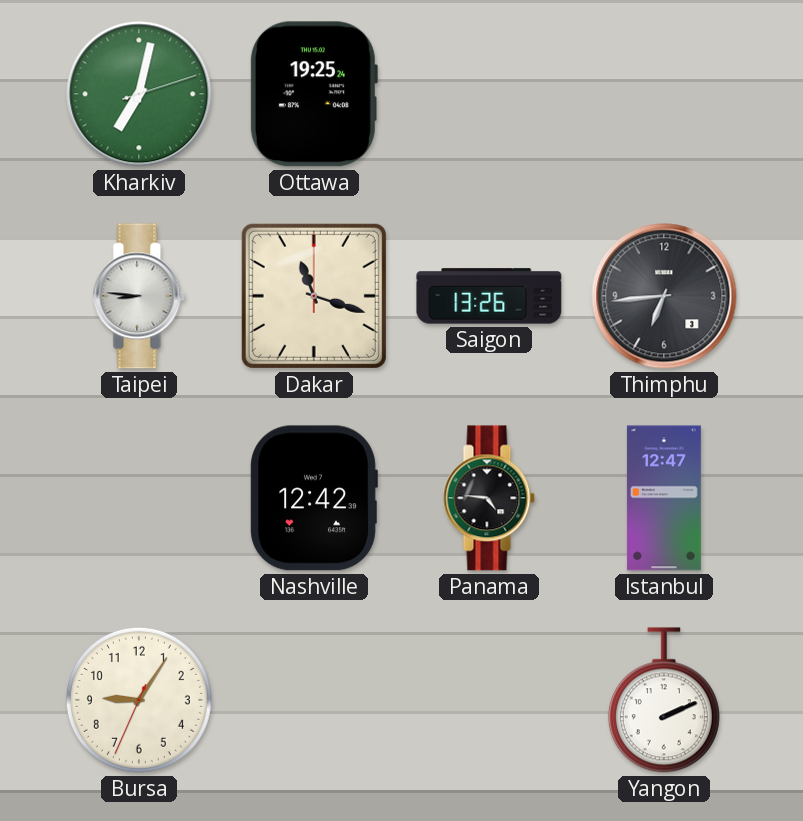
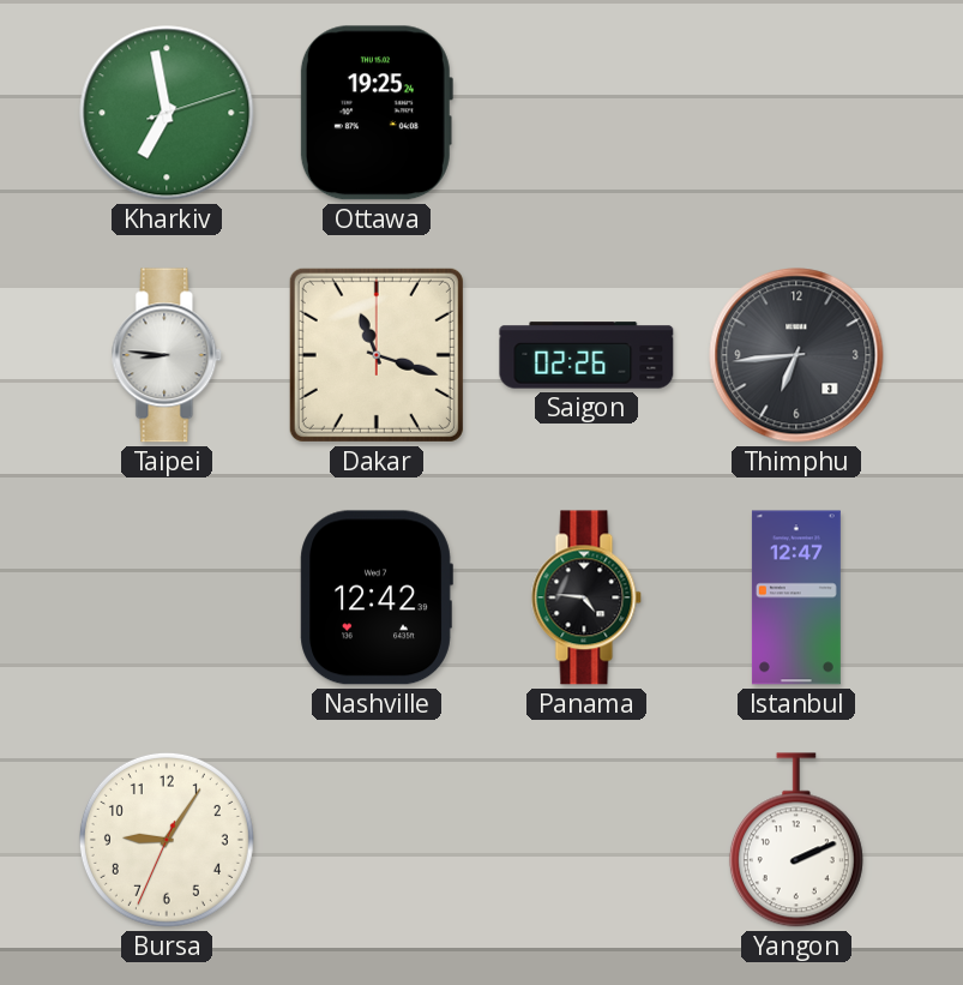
Kharkiv: 7:02 -> 6:58 (167, 113)
Saigon: 13:26 -> 02:26 (586, 355)
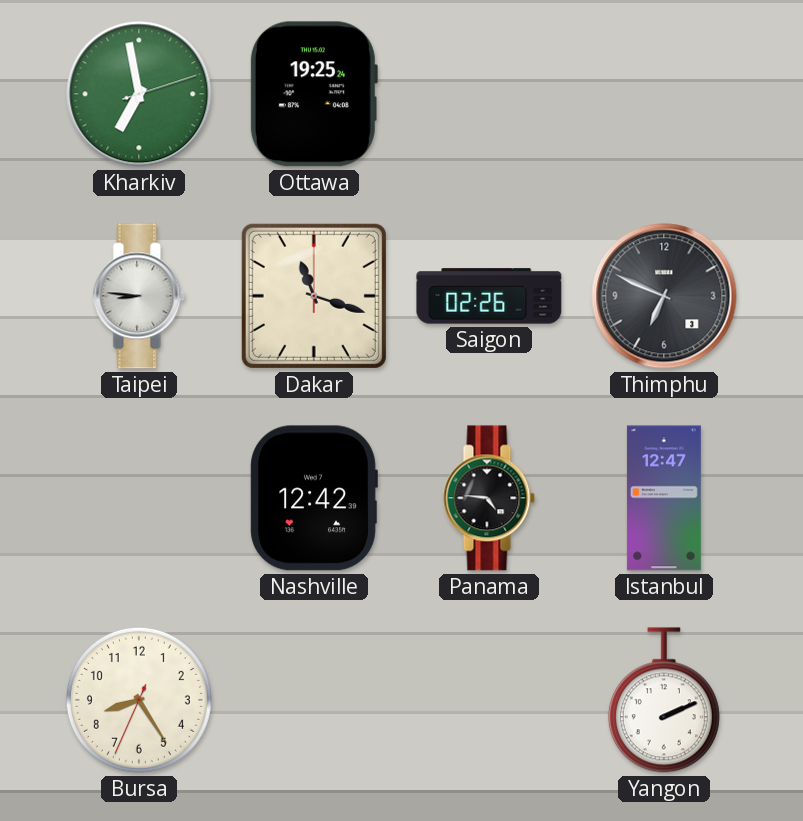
Thimphu: 6:44 -> 6:49 (664, 296)
Bursa: 9:05 -> 8:24 (139, 700)
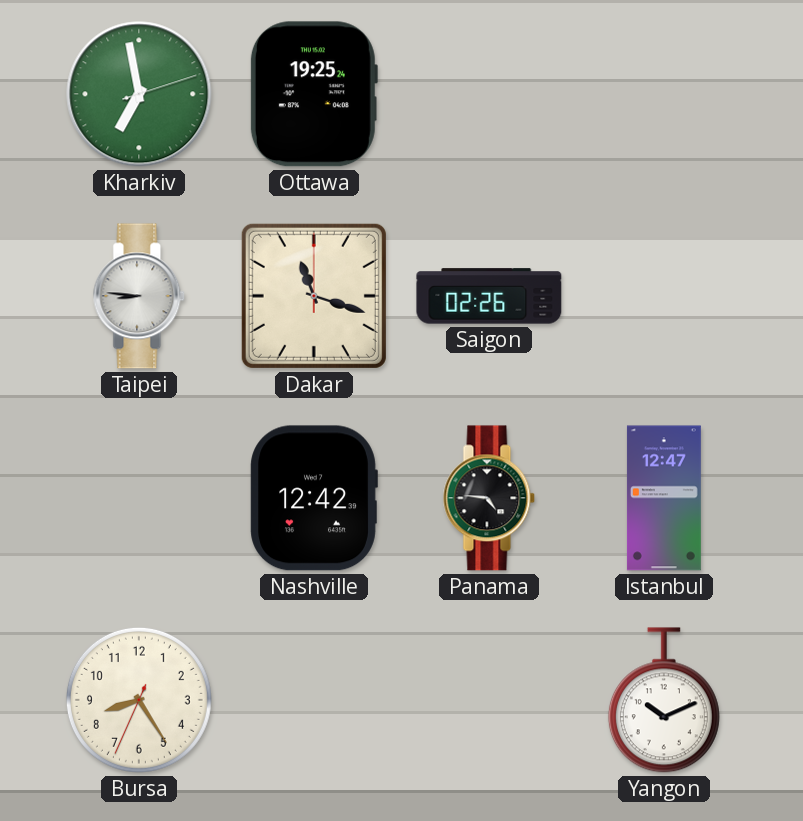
Thimphu: 6:49 -> none (664, 296)
Yangon: 2:11 -> 10:11 (664, 700)
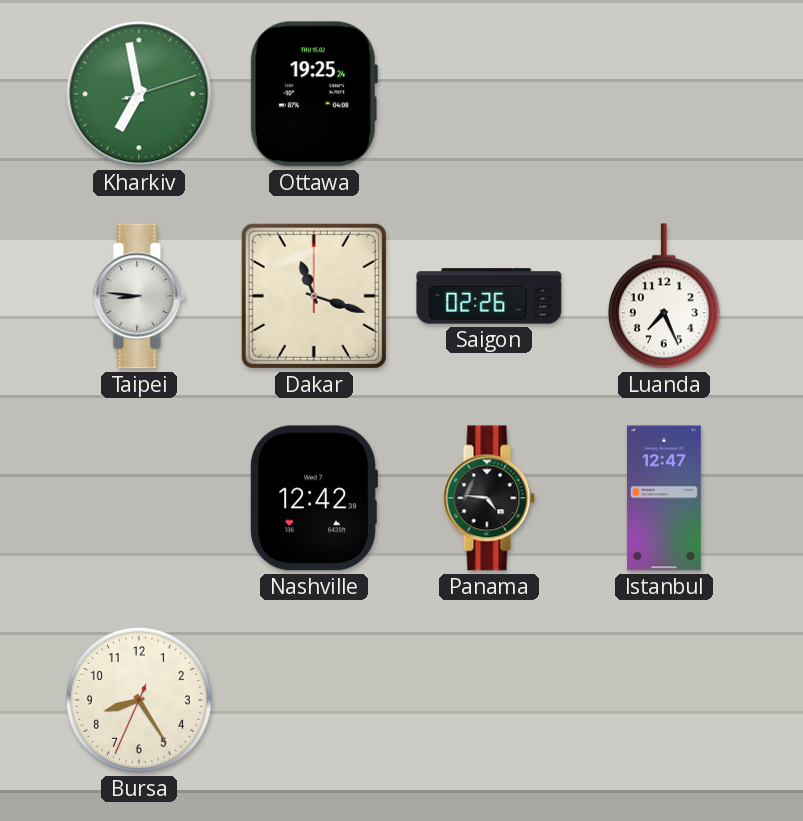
Luanda: none -> 7:26 (664, 296)
Yangon: 10:11 -> none (664, 700)
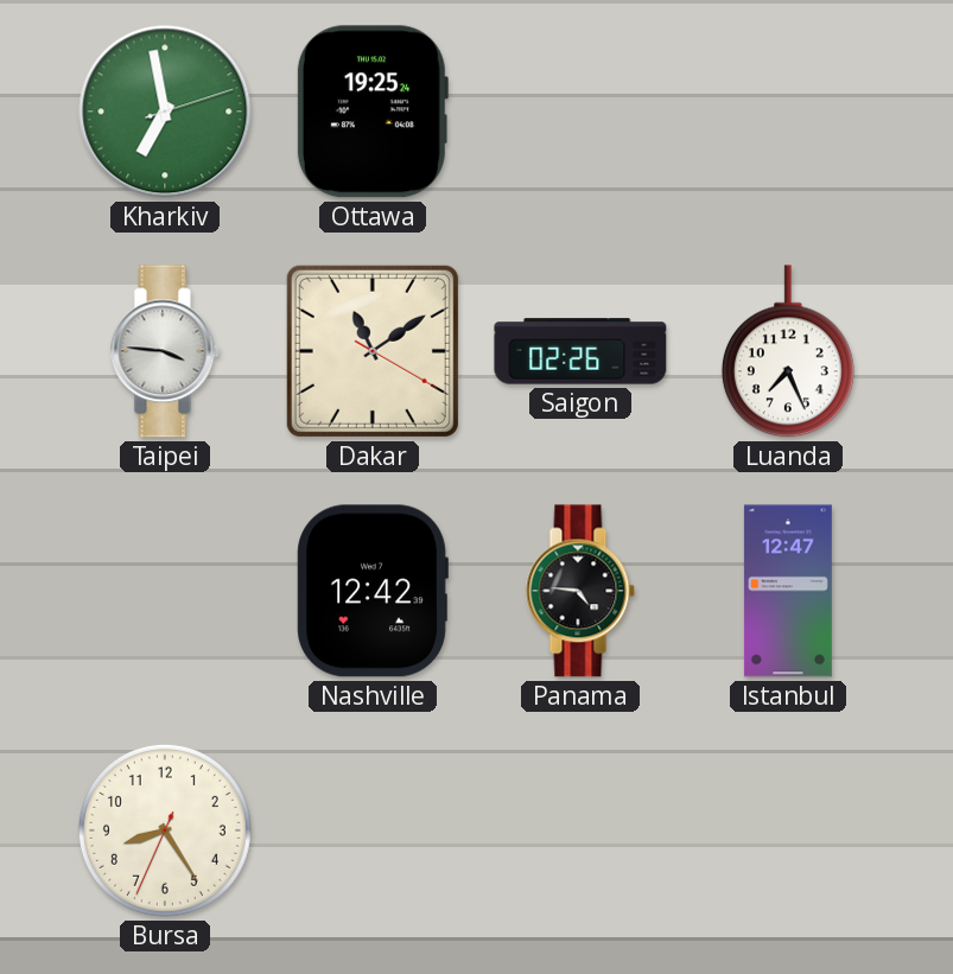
Taipei: 8:46 -> 3:46 (165, 351)
Dakar: 11:18 -> 11:09 (373, 351)
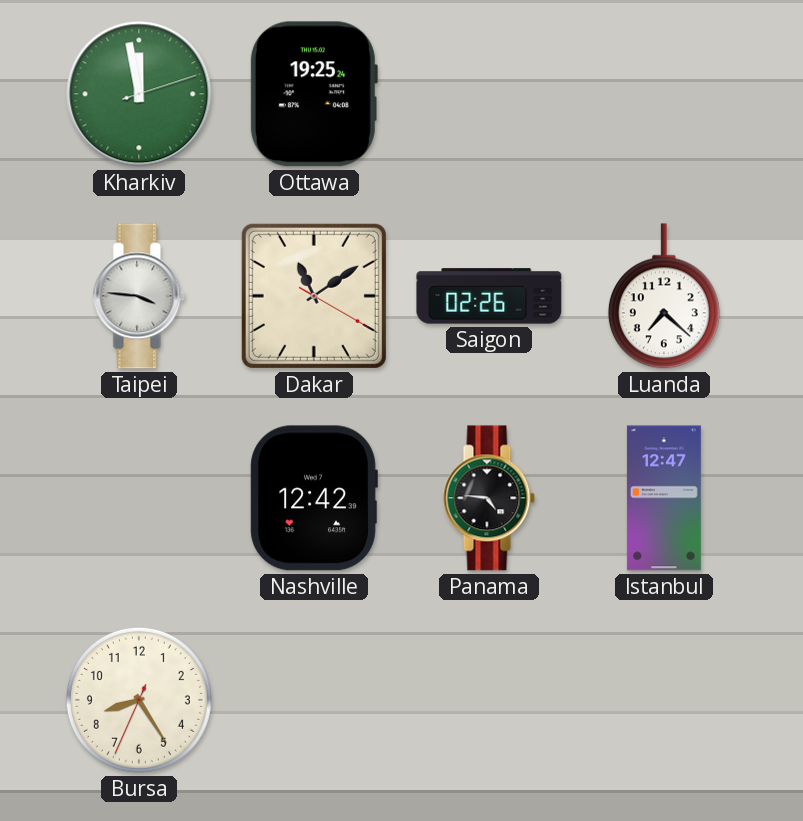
Kharkiv: 6:58 -> 11:58 (139, 94)
Luanda: 7:26 -> 7:22 (664, 296)
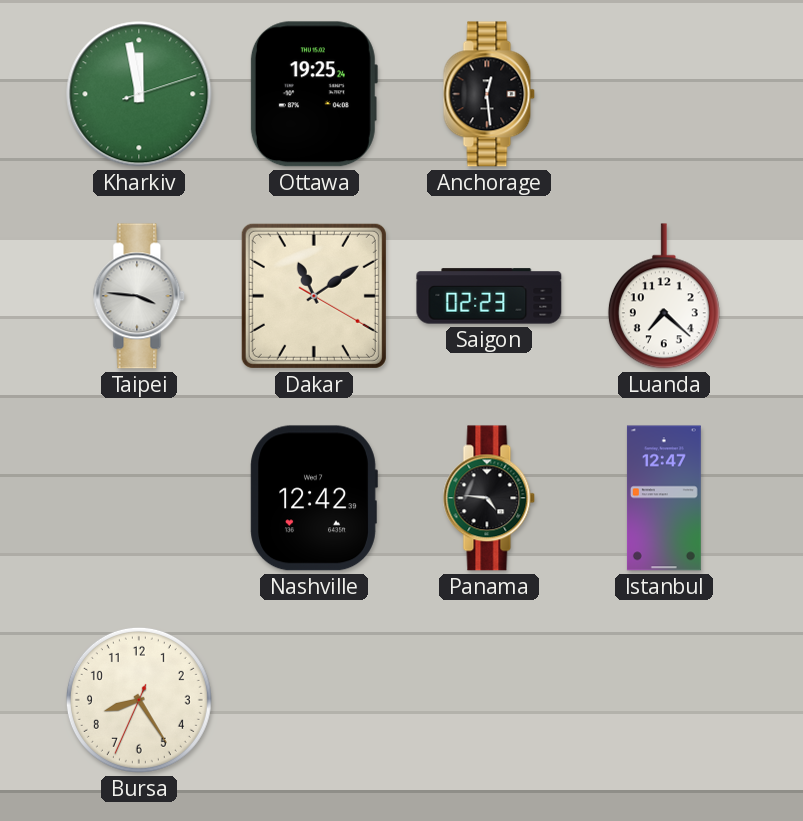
Anchorage: none -> 12:29 (489, 94)
Saigon: 02:26 -> 02:23 (489, 296)
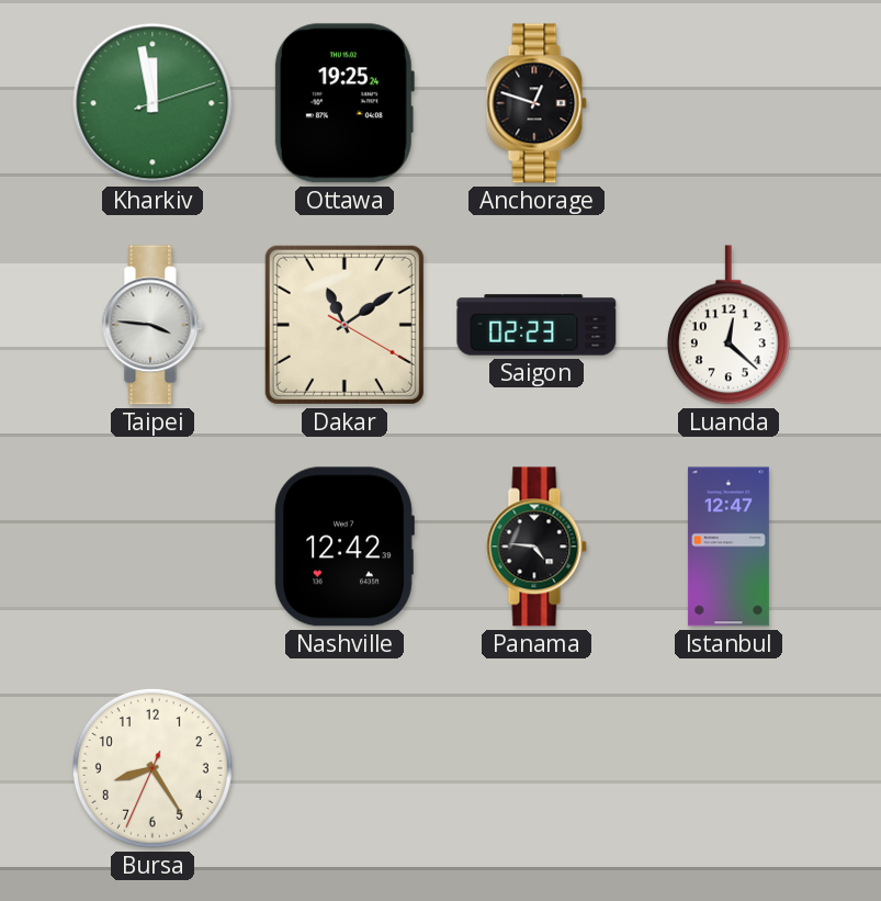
Anchorage: 12:29 -> 12:48 (536, 103)
Luanda: 7:22 -> 12:22 (728, 325)
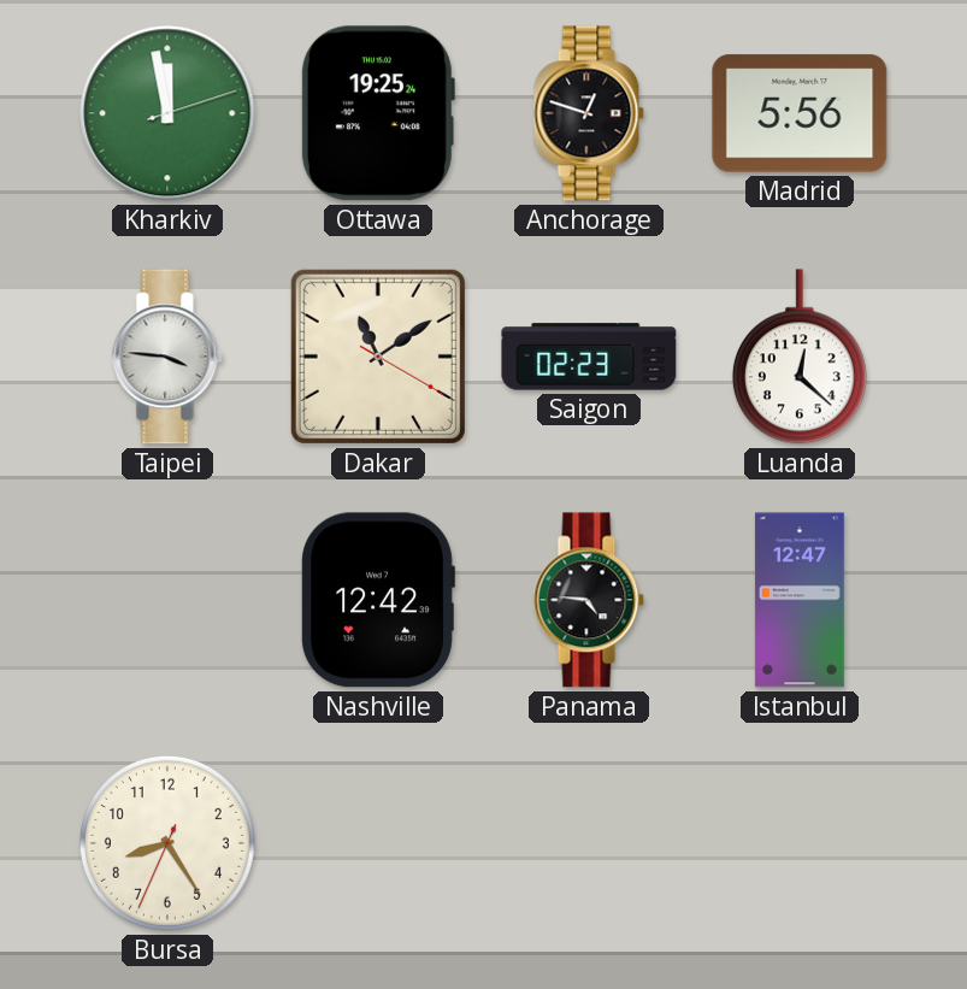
Madrid: none -> 5:56 (800, 113)
